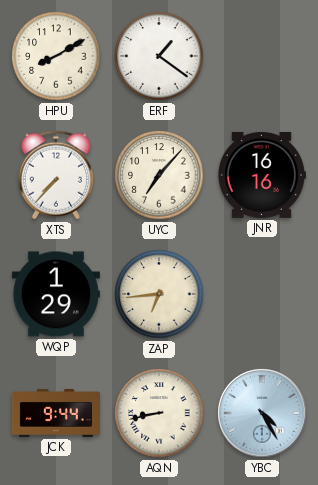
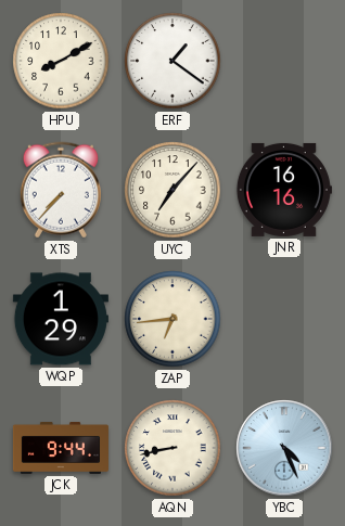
YBC: 4:25 -> 4:26 (284, 448)
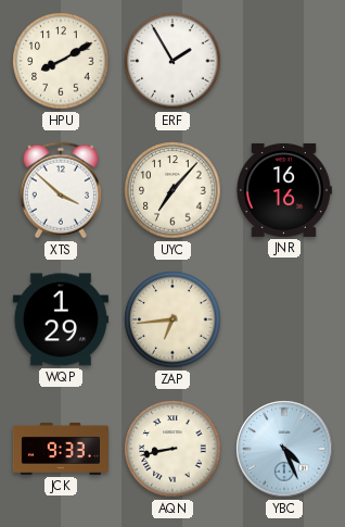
ERF: 1:21 -> 1:55 (173, 61)
XTS: 7:37 -> 3:52 (61, 190)
JCK: 9:44 -> 9:33 (61, 449)
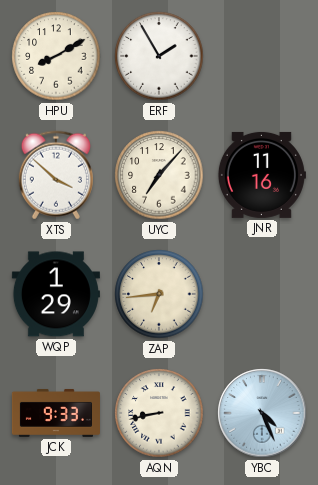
JNR: 16:16 -> 11:16 (261, 175)
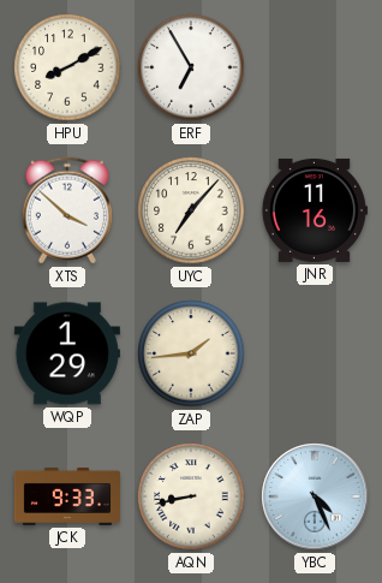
ERF: 1:55 -> 6:55 (191, 67)
ZAP: 6:44 -> 1:44 (191, 353)
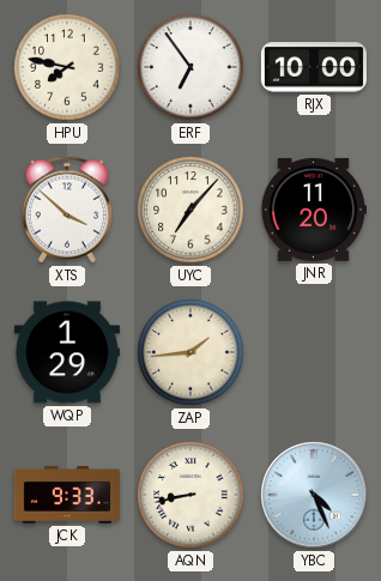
HPU: 8:10 -> 7:47 (67, 67)
ERF: 6:55 -> 6:54 (190, 67)
RJX: none -> 10:00 (314, 67)
JNR: 11:16 -> 11:20 (313, 210)
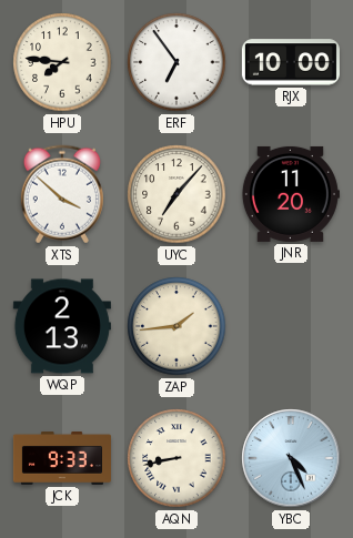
HPU: 7:47 -> 7:46 (62, 62)
WQP: 1:29 -> 2:13 (62, 326)
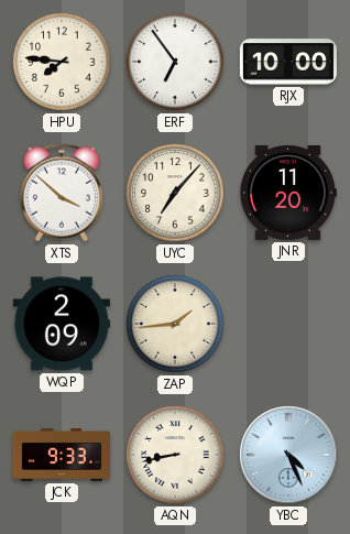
WQP: 2:13 -> 2:09 (62, 324)
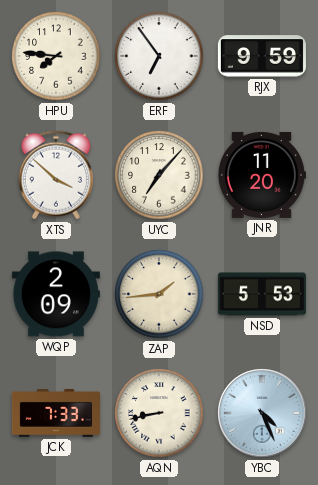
RJX: 10:00 -> 9:59 (262, 56)
NSD: none -> 5:53 (262, 294)
JCK: 9:33 -> 7:33 (56, 413)
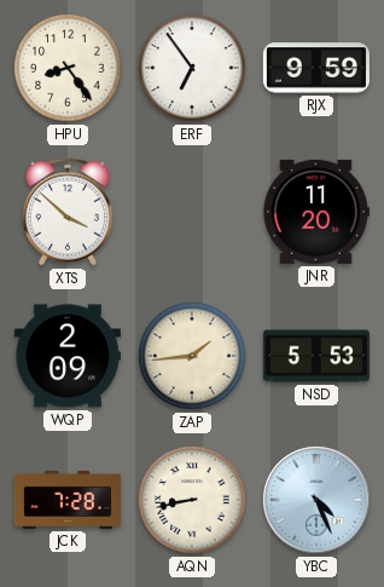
HPU: 7:46 -> 8:24 (68, 68)
UYC: 7:07 -> none (159, 175)
JCK: 7:33 -> 7:28 (68, 500)
